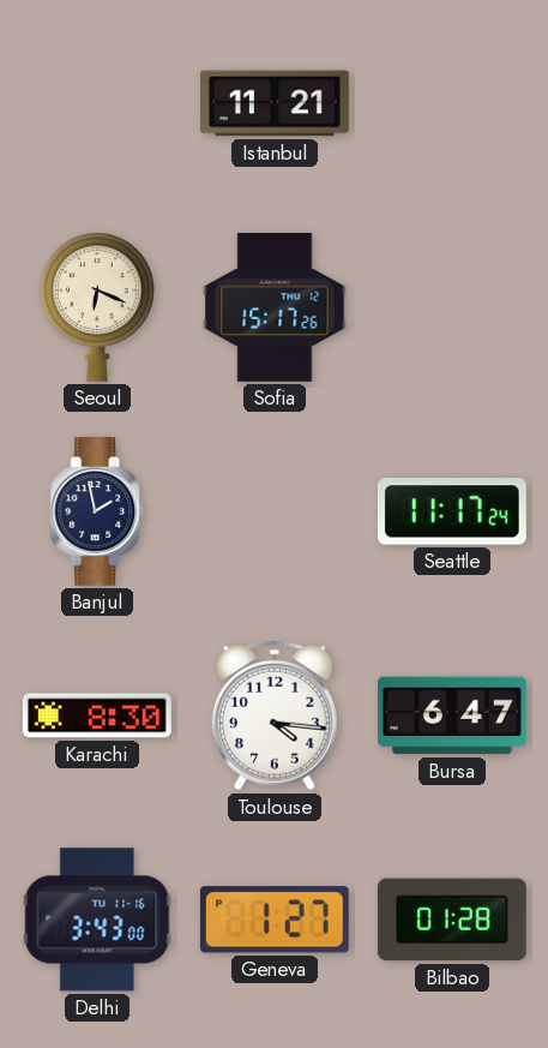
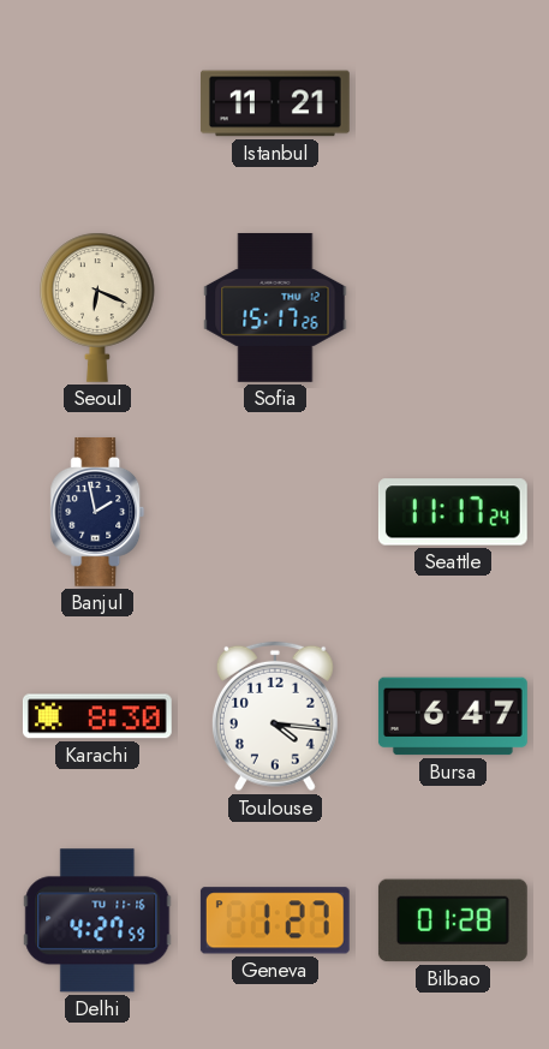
Delhi: 3:43 -> 4:27 (97, 920)
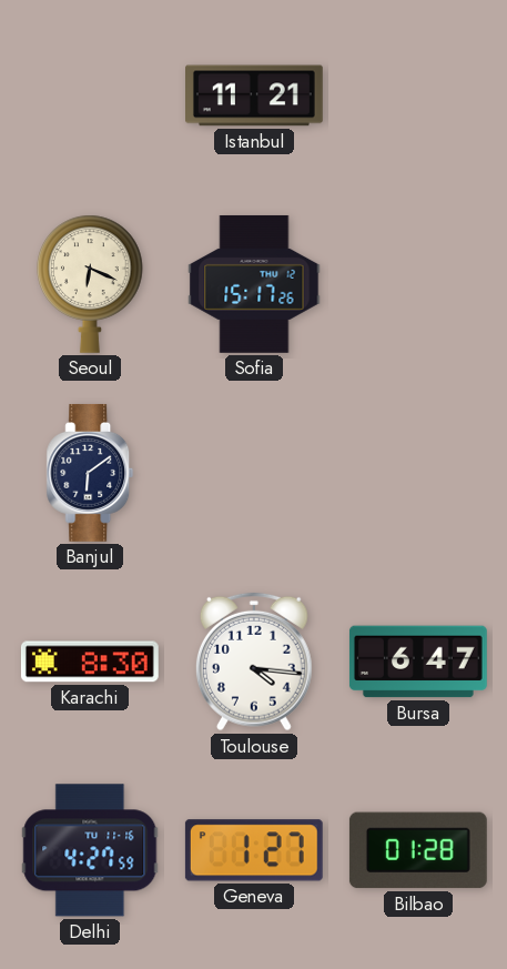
Banjul: 1:58 -> 6:09 (90, 473)
Seattle: 11:17 -> none (453, 512)
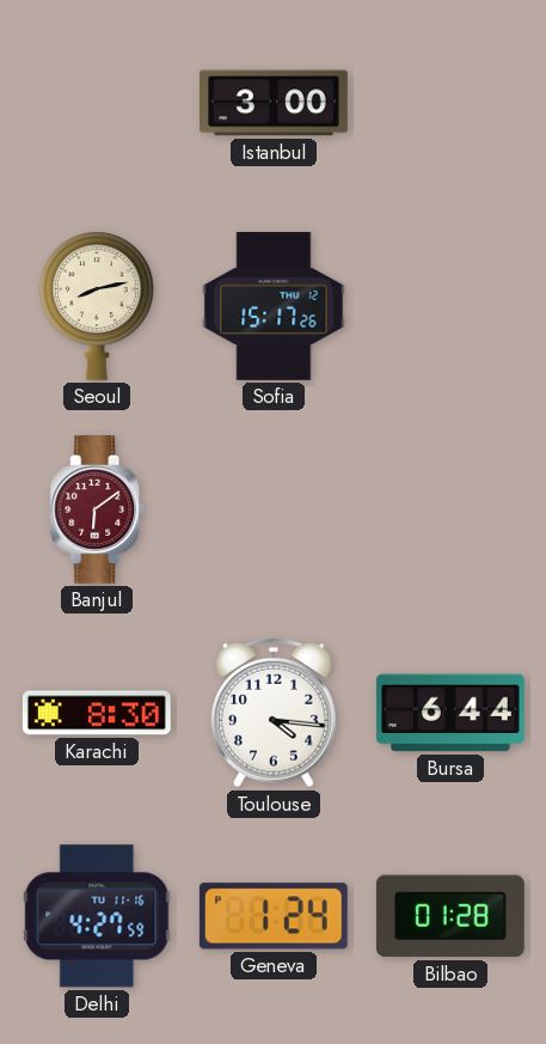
Istanbul: 11:21 -> 3:00 (275, 103)
Seoul: 6:19 -> 8:13 (97, 306)
Banjul dial: navy -> burgundy (97, 509)
Bursa: 6:47 -> 6:44 (450, 713)
Geneva: 1:27 -> 1:24 (274, 916)
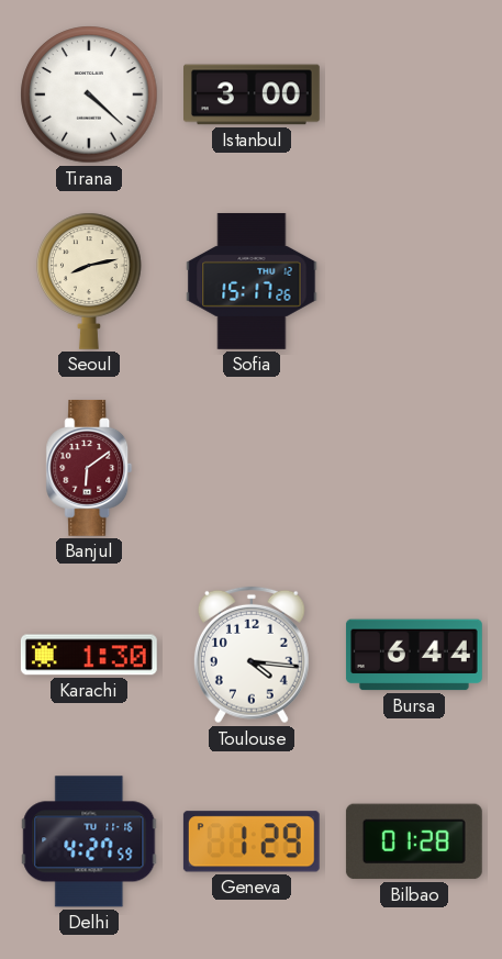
Tirana: none -> 4:22 (89, 94)
Karachi: 8:30 -> 1:30 (89, 655)
Geneva: 1:24 -> 1:29 (252, 841)
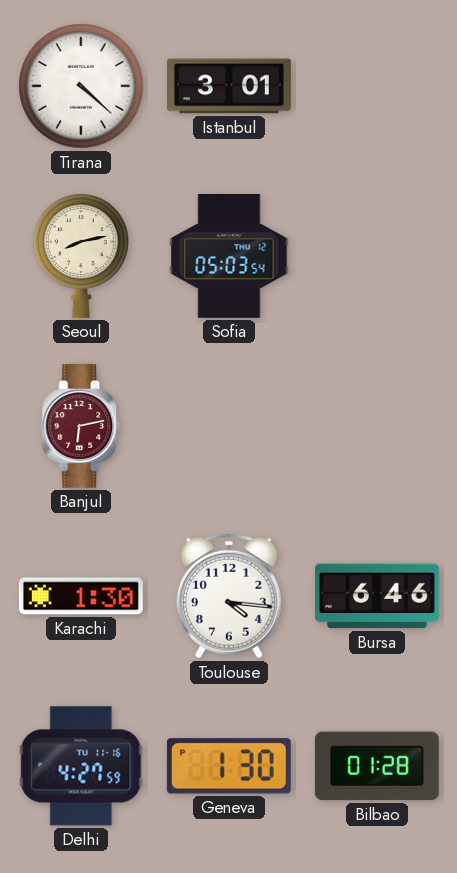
Istanbul: 3:00 -> 3:01 (230, 86)
Sofia: 15:17 -> 05:03 (229, 256)
Banjul: 6:09 -> 6:13 (81, 426)
Bursa: 6:44 -> 6:46 (377, 596)
Geneva: 1:29 -> 1:30 (229, 766)
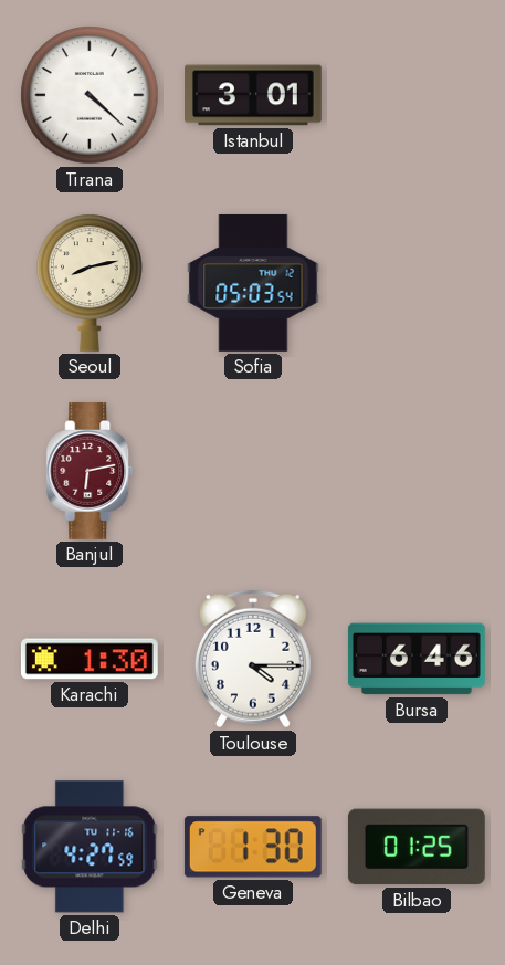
Toulouse: 4:16 -> 4:15 (253, 659)
Bilbao: 01:28 -> 01:25 (417, 847)
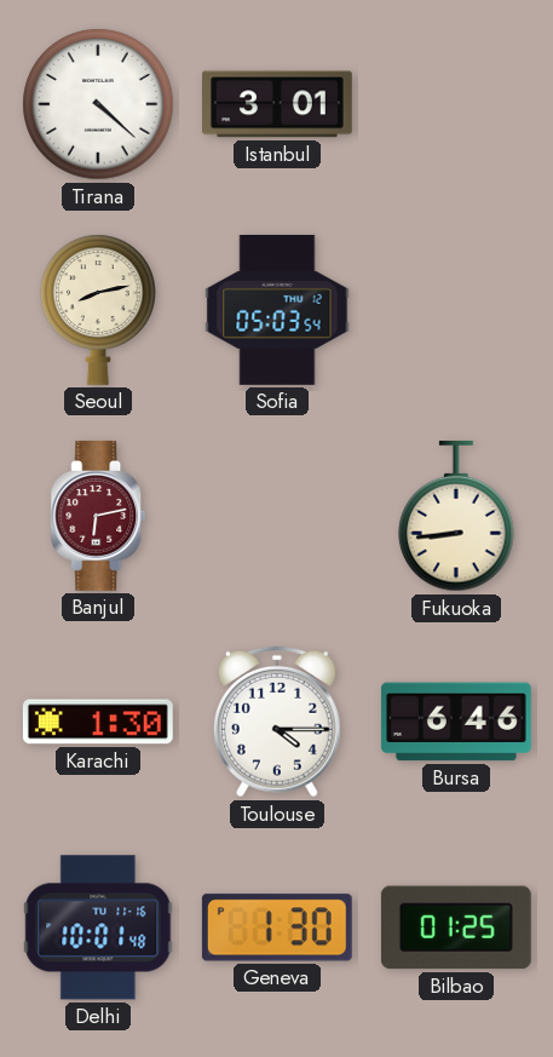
Fukuoka: none -> 8:44 (456, 516)
Delhi: 4:27 -> 10:01 (98, 927)
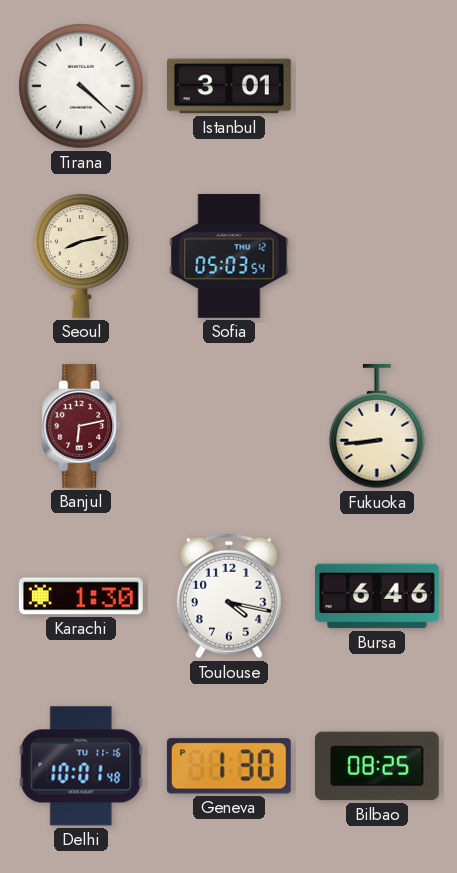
Toulouse: 4:15 -> 4:17 (229, 596)
Bilbao: 01:25 -> 08:25 (377, 766)
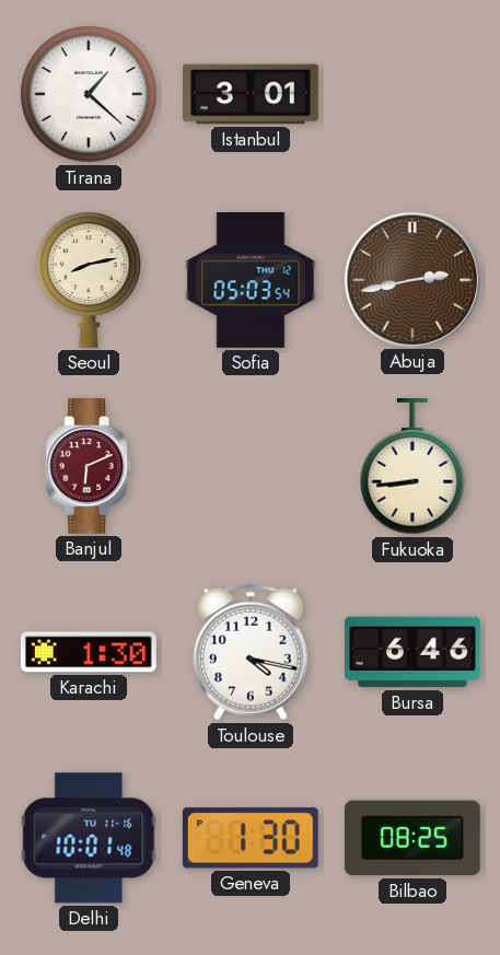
Tirana: 4:22 -> 1:22 (89, 94)
Abuja: none -> 2:43 (411, 279)
Banjul: 6:13 -> 6:11 (89, 466)
